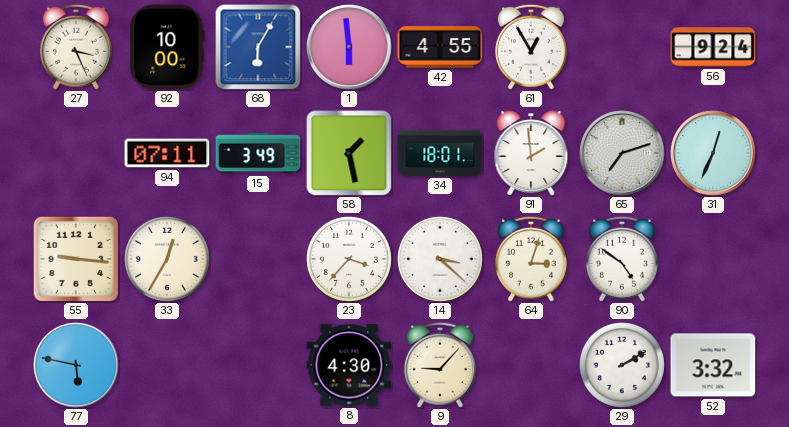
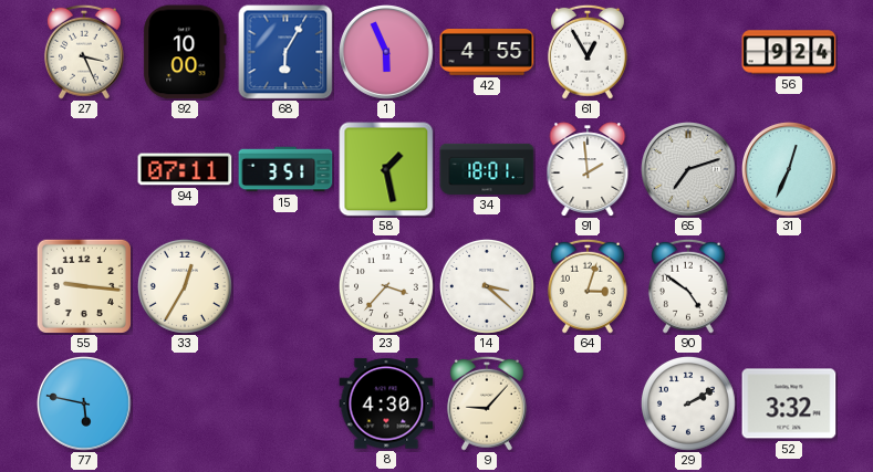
1: 5:59 -> 5:56 (387, 53)
15: 3:49 -> 3:51 (285, 169)
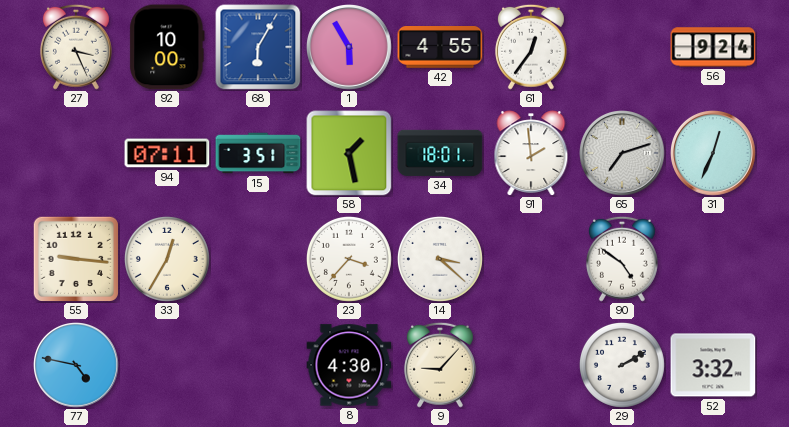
1: 5:56 -> 5:55 (350, 48)
61: 12:55 -> 12:36 (531, 47)
64: 3:03 -> none (588, 286)
77: 5:47 -> 4:47 (77, 366)
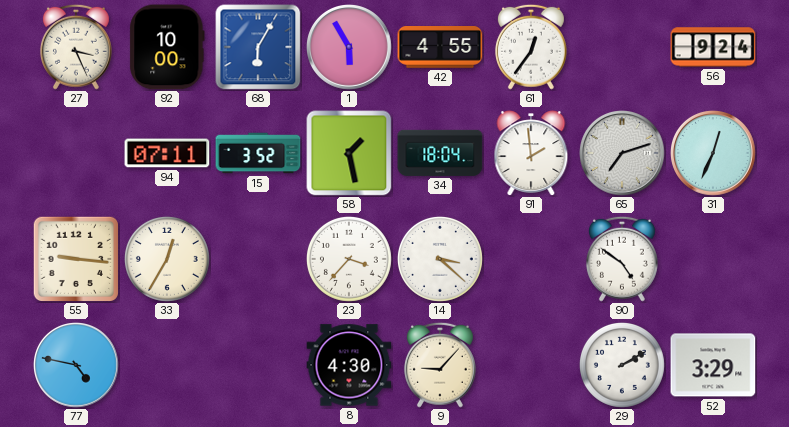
15: 3:51 -> 3:52 (258, 153)
34: 18:01 -> 18:04 (440, 153)
52: 3:32 -> 3:29 (713, 365)
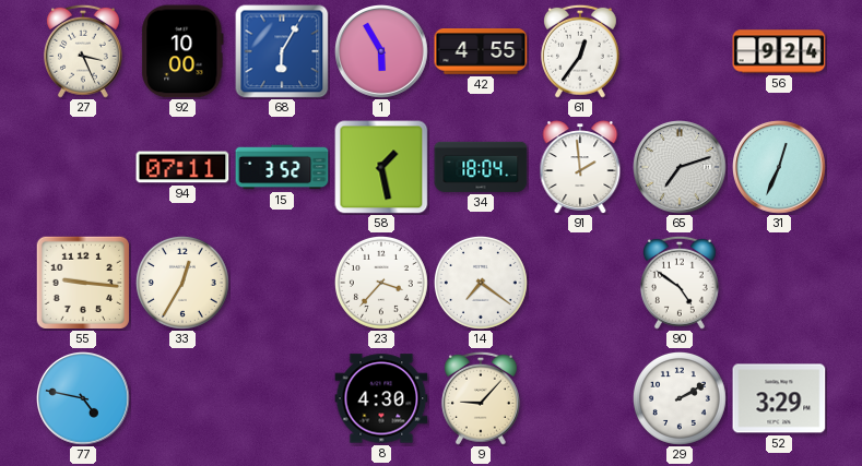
14: 3:22 -> 7:21 (481, 283)
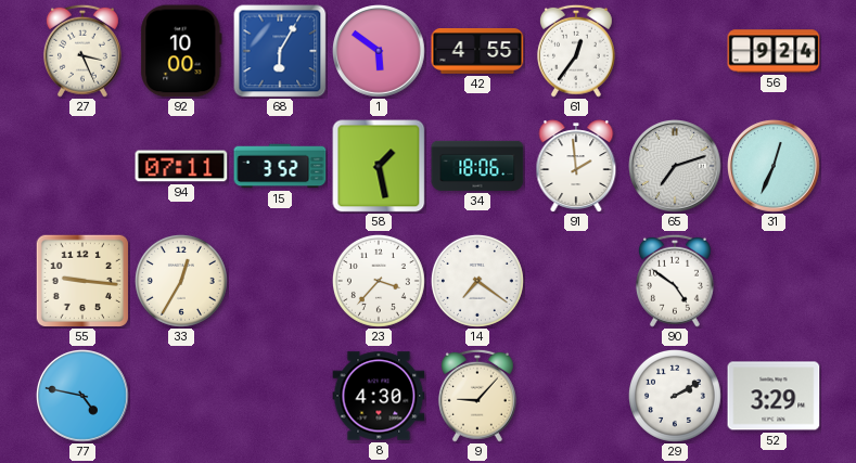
1: 5:55 -> 5:51 (380, 52)
34: 18:04 -> 18:06 (477, 166)
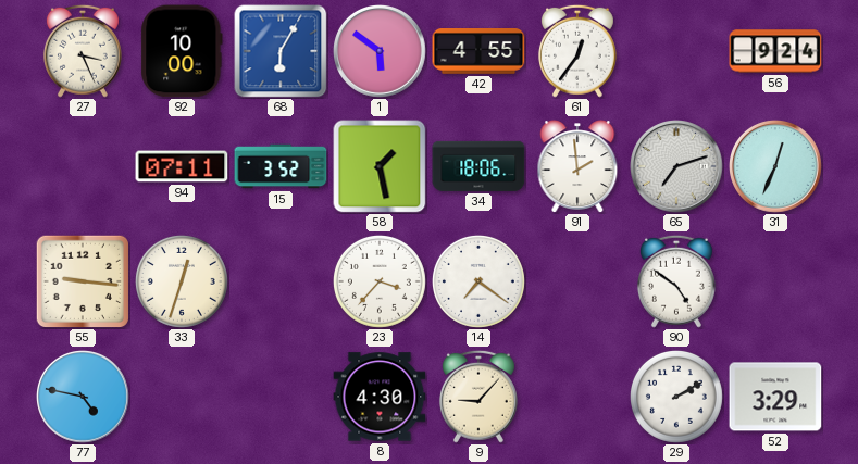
33: 12:35 -> 12:33 (182, 281)
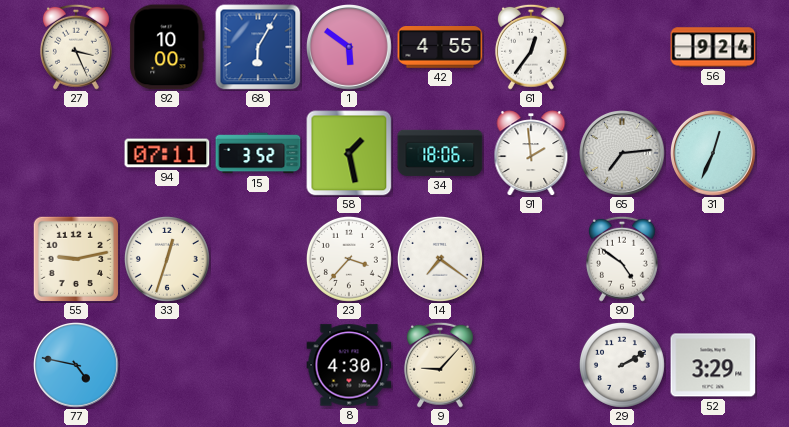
65: 7:12 -> 7:14 (623, 154)
55: 9:16 -> 9:13 (75, 258)
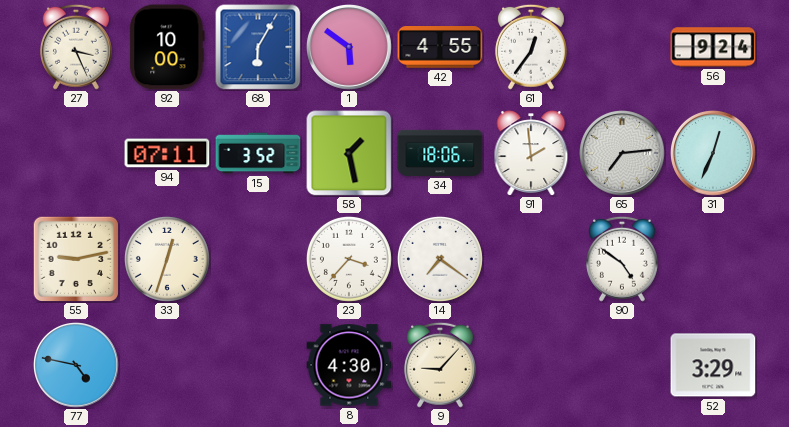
29: 2:10 -> none (622, 365)
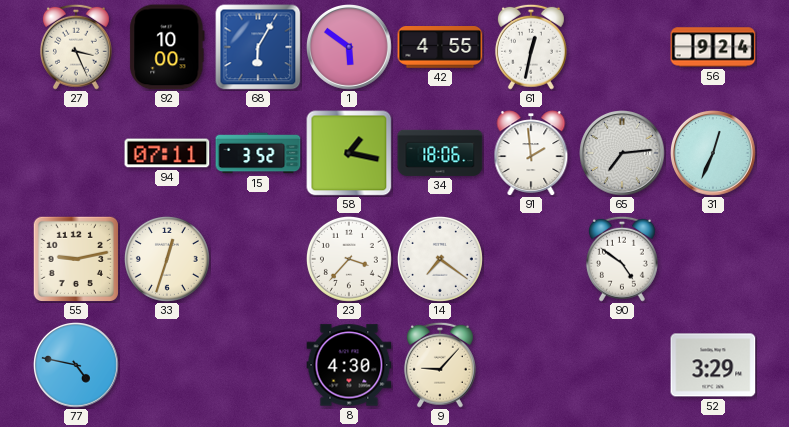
61: 12:36 -> 12:32 (531, 47)
58: 1:28 -> 1:17 (349, 153)
